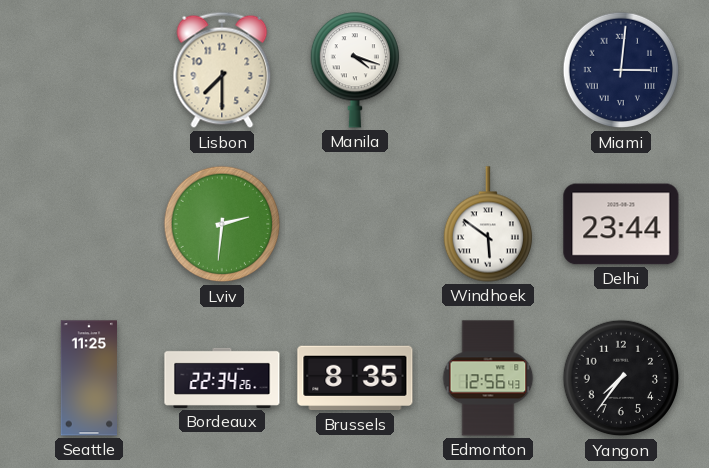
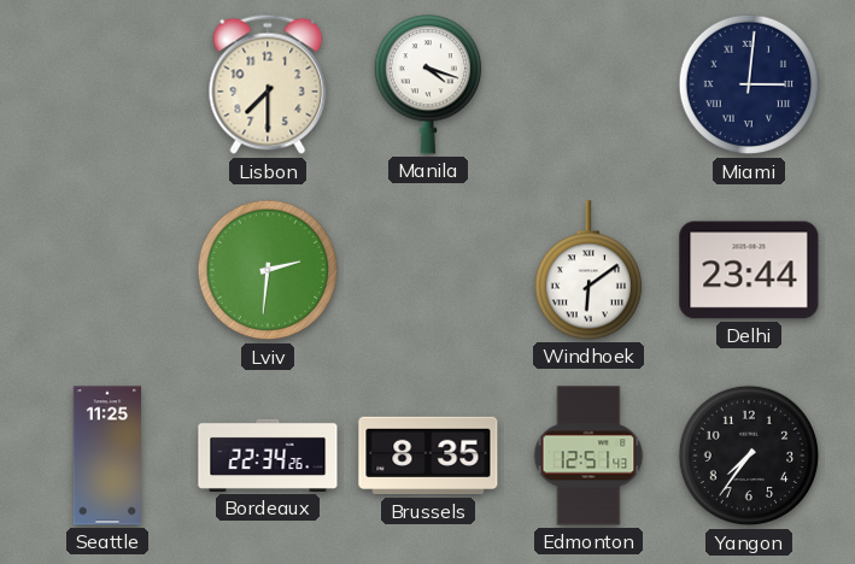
Windhoek: 5:51 -> 6:09 (587, 270)
Edmonton: 12:56 -> 12:51 (588, 456)
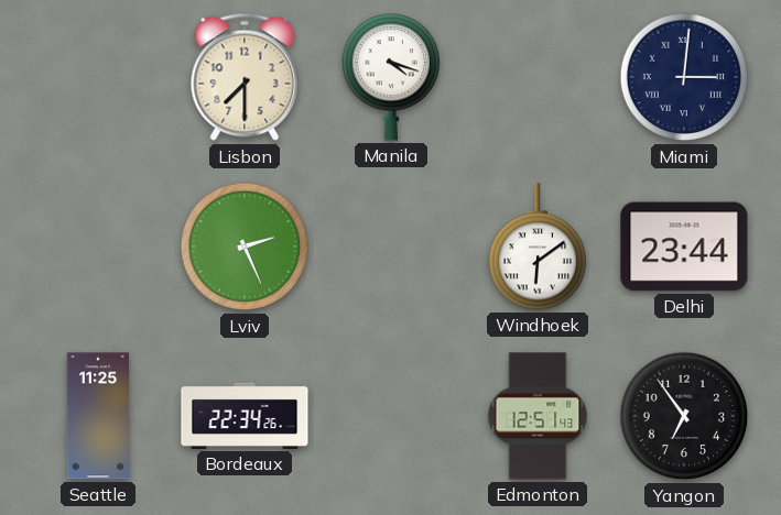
Lviv: 2:31 -> 2:26 (245, 246)
Brussels: 8:35 -> none (428, 456)
Yangon: 7:36 -> 6:54 (684, 416)
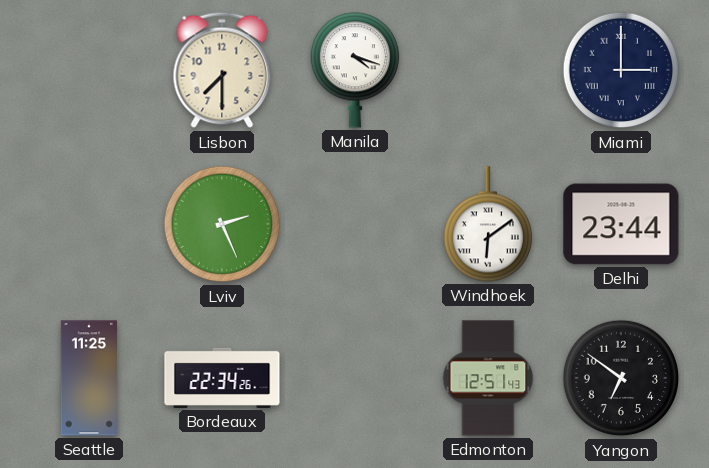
Miami: 3:01 -> 3:00 (621, 70)
Yangon: 6:54 -> 6:51 (621, 378)
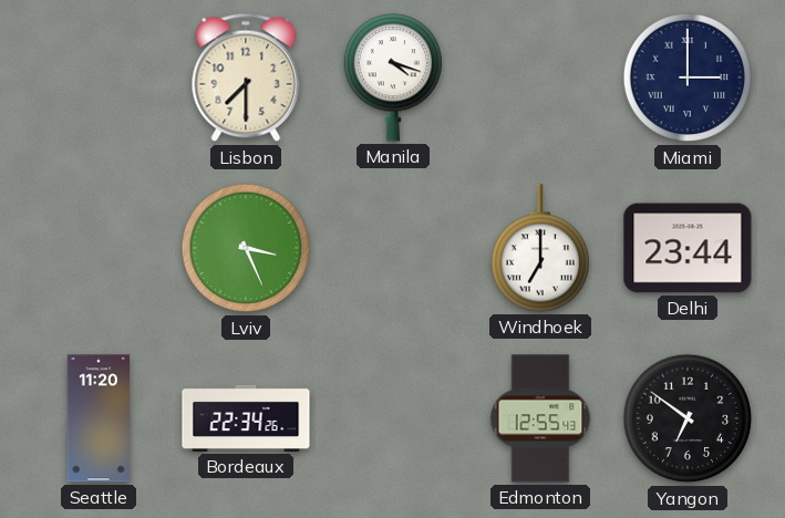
Lviv: 2:26 -> 3:26 (246, 248)
Windhoek: 6:09 -> 7:00 (539, 248)
Seattle: 11:25 -> 11:20 (97, 418)
Edmonton: 12:51 -> 12:55 (540, 418)
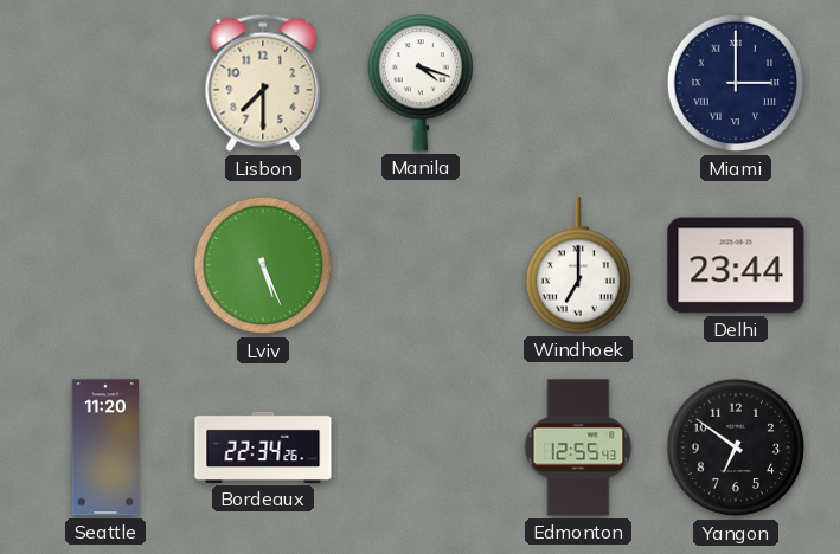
Lviv: 3:26 -> 5:26 (263, 265)
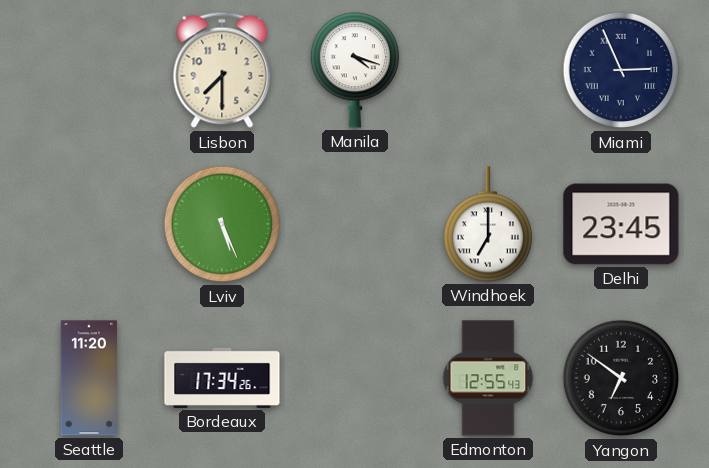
Miami: 3:00 -> 2:56 (621, 70)
Delhi: 23:44 -> 23:45 (621, 224)
Bordeaux: 22:34 -> 17:34 (222, 378)
